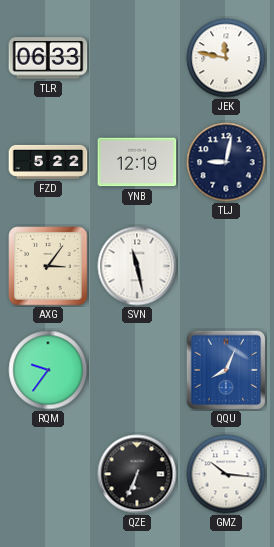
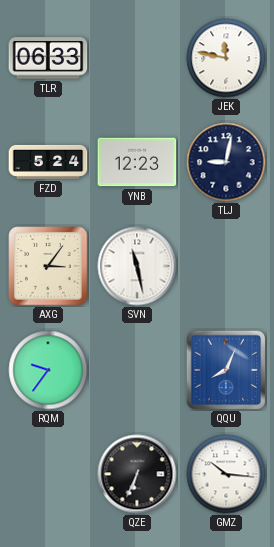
FZD: 5:22 -> 5:24 (48, 162)
YNB: 12:19 -> 12:23 (137, 162)
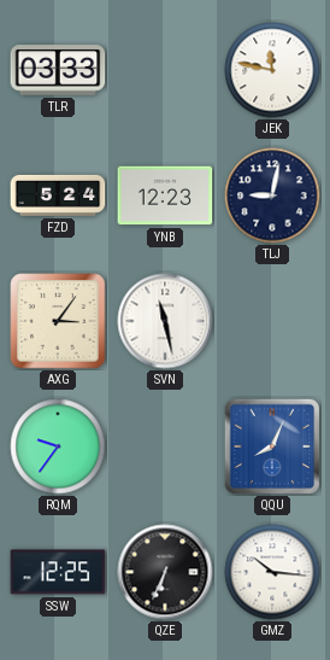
TLR: 06:33 -> 03:33 (58, 70)
SSW: none -> 12:25 (58, 572)
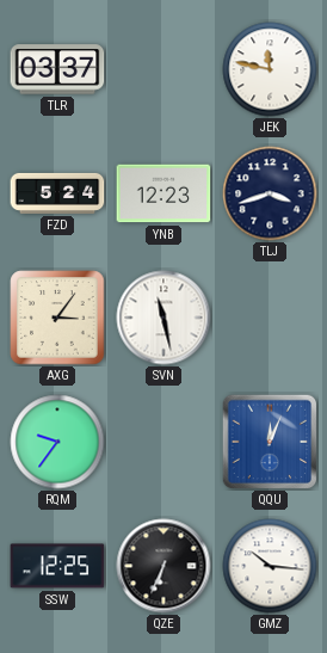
TLR: 03:33 -> 03:37 (57, 69)
TLJ: 9:02 -> 3:42 (270, 193)
QQU: 8:04 -> 12:04 (269, 441)
